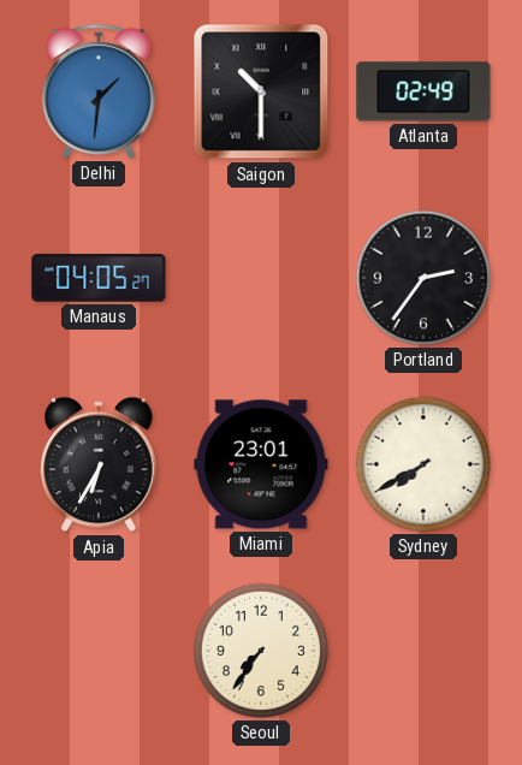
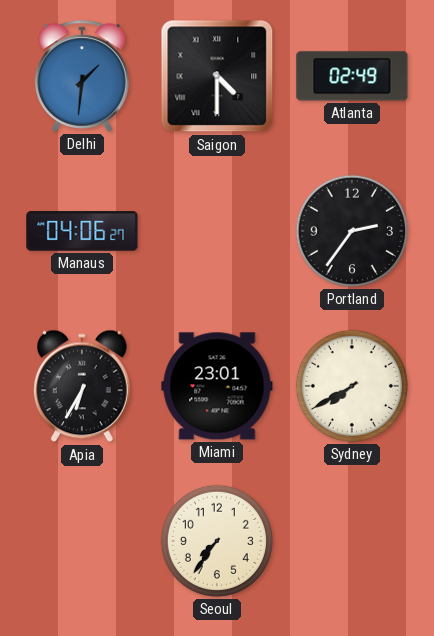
Saigon: 10:30 -> 4:30 (217, 76)
Manaus: 04:05 -> 04:06 (82, 231)
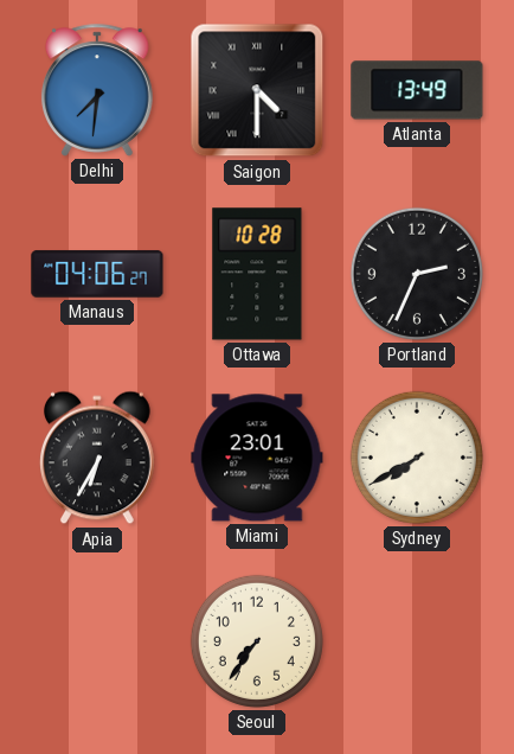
Delhi: 1:31 -> 7:31 (97, 90)
Atlanta: 02:49 -> 13:49 (417, 90)
Ottawa: none -> 10:28 (257, 274)
Portland: 2:36 -> 2:34 (417, 274)
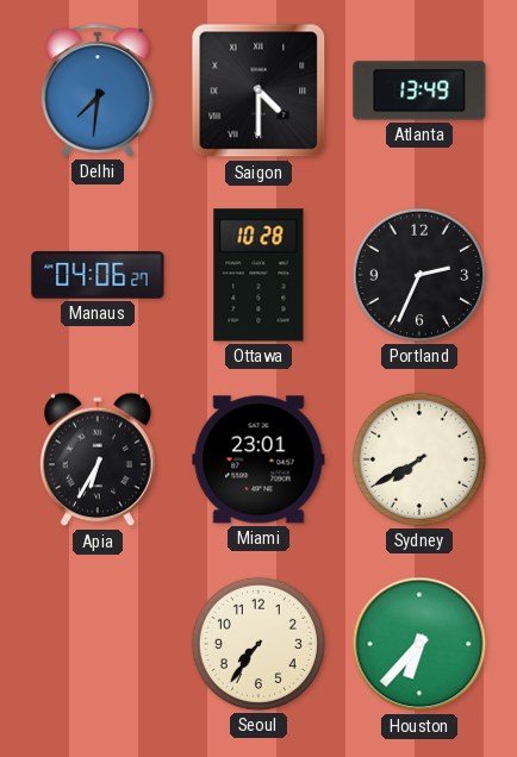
Houston: none -> 6:37 (419, 644)
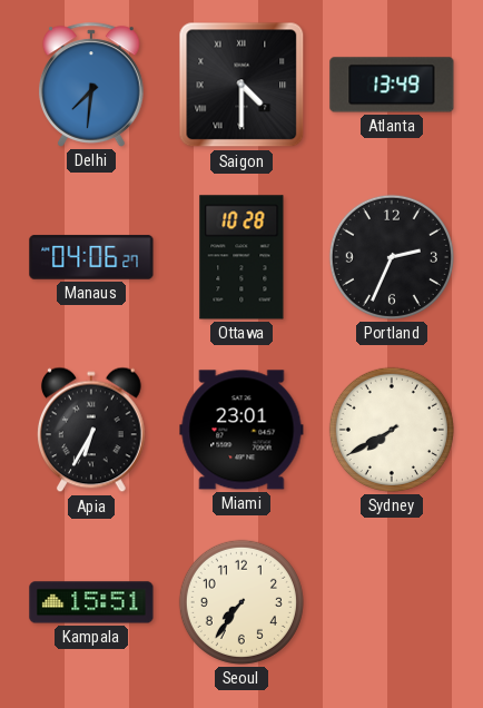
Kampala: none -> 15:51 (91, 602)
Houston: 6:37 -> none (419, 644)
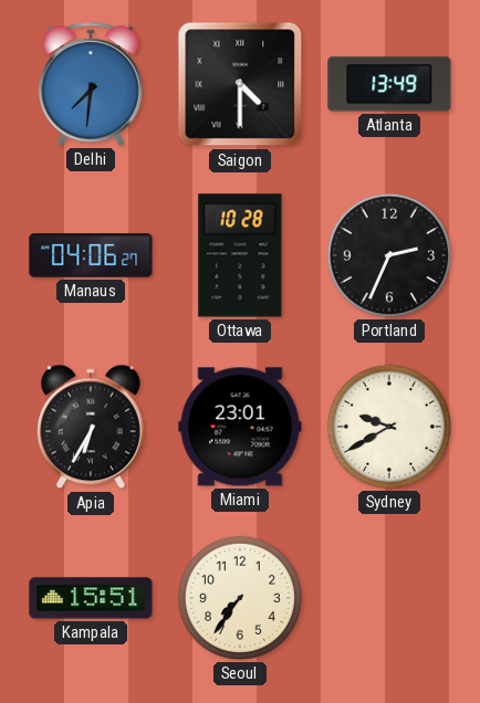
Sydney: 7:40 -> 9:40 (389, 427)
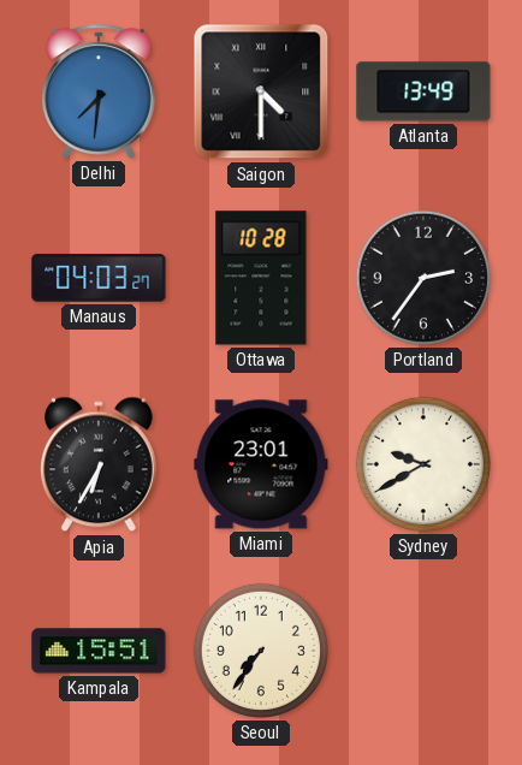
Manaus: 04:06 -> 04:03 (99, 278)
Portland: 2:34 -> 2:36 (423, 278)
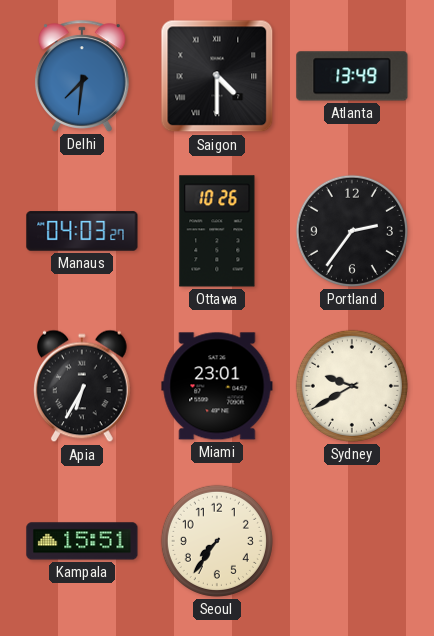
Ottawa: 10:28 -> 10:26 (217, 231)
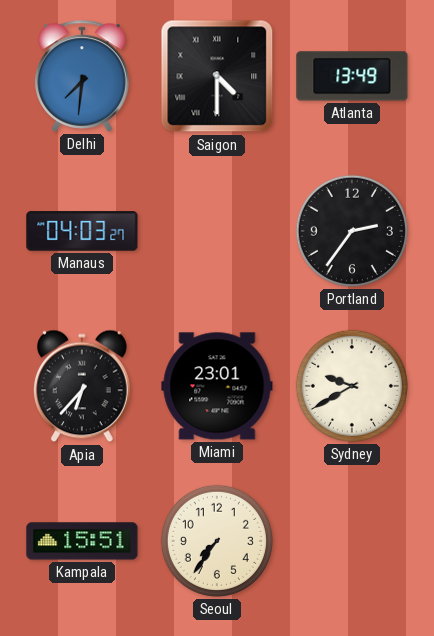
Ottawa: 10:26 -> none (217, 231)
Apia: 6:35 -> 6:37 (82, 386)
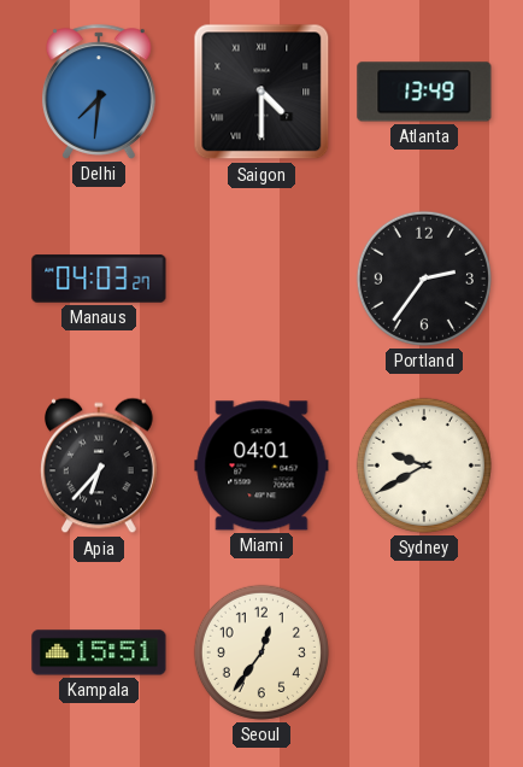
Miami: 23:01 -> 04:01 (261, 466)
Seoul: 7:36 -> 12:36 (261, 652)
